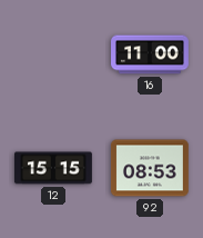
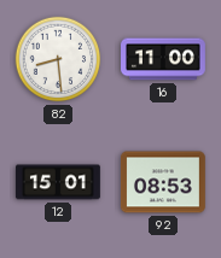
82: none -> 8:29 (58, 59)
12: 15:15 -> 15:01 (58, 182)
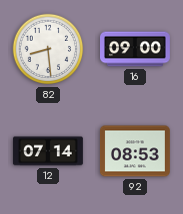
16: 11:00 -> 09:00 (136, 49)
12: 15:01 -> 07:14 (48, 151)
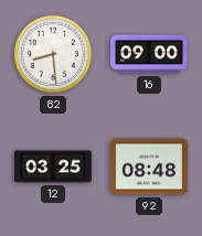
12: 07:14 -> 03:25 (53, 167)
92: 08:53 -> 08:48 (149, 167)
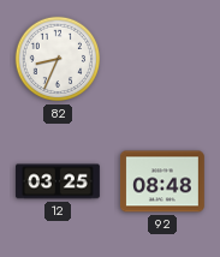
82: 8:29 -> 8:34 (58, 59)
16: 09:00 -> none (150, 54)
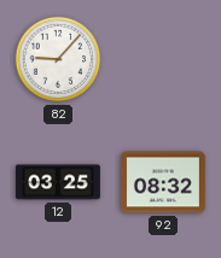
82: 8:34 -> 9:07 (58, 59)
92: 08:48 -> 08:32 (163, 182)
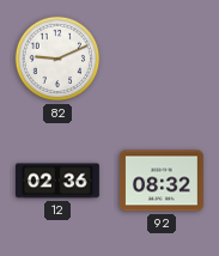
82: 9:07 -> 9:11 (57, 59)
12: 03:25 -> 02:36 (57, 181)
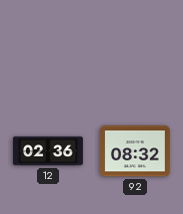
82: 9:11 -> none (57, 59)
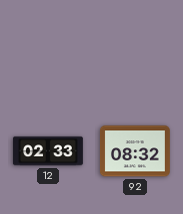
12: 02:36 -> 02:33 (48, 151)
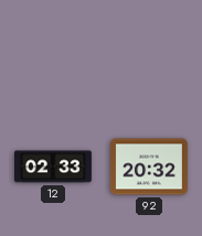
92: 08:32 -> 20:32 (149, 167)
